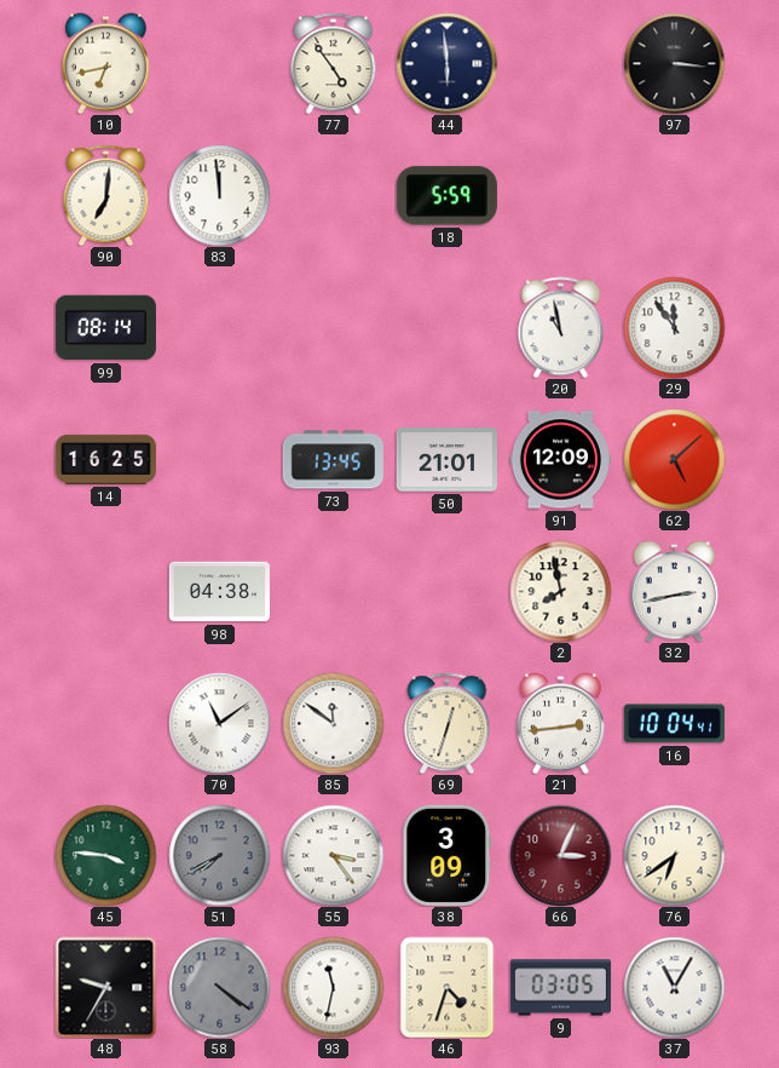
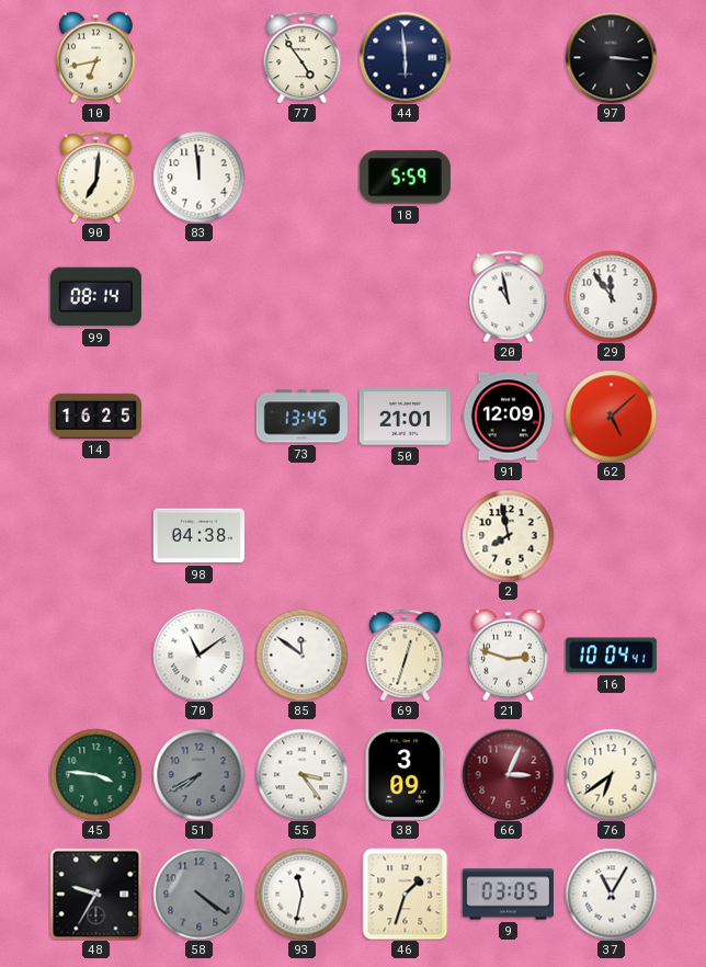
32: 2:43 -> none (674, 591)
21: 2:44 -> 2:48 (508, 655)
46: 4:33 -> 1:33 (406, 894)
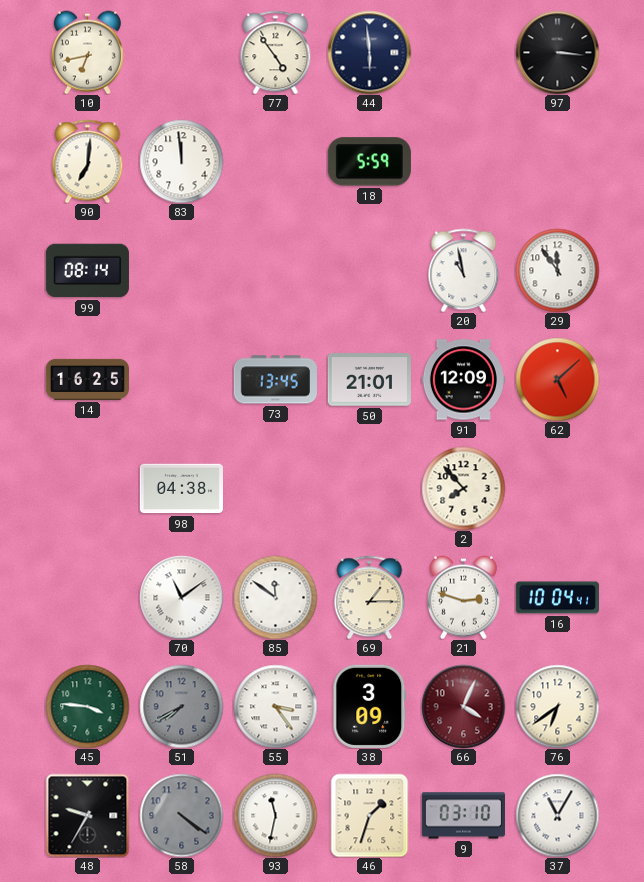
2: 7:58 -> 7:53 (463, 488)
69: 12:33 -> 1:15 (370, 597)
66: 3:04 -> 4:04 (463, 706)
9: 03:05 -> 03:10 (463, 816)
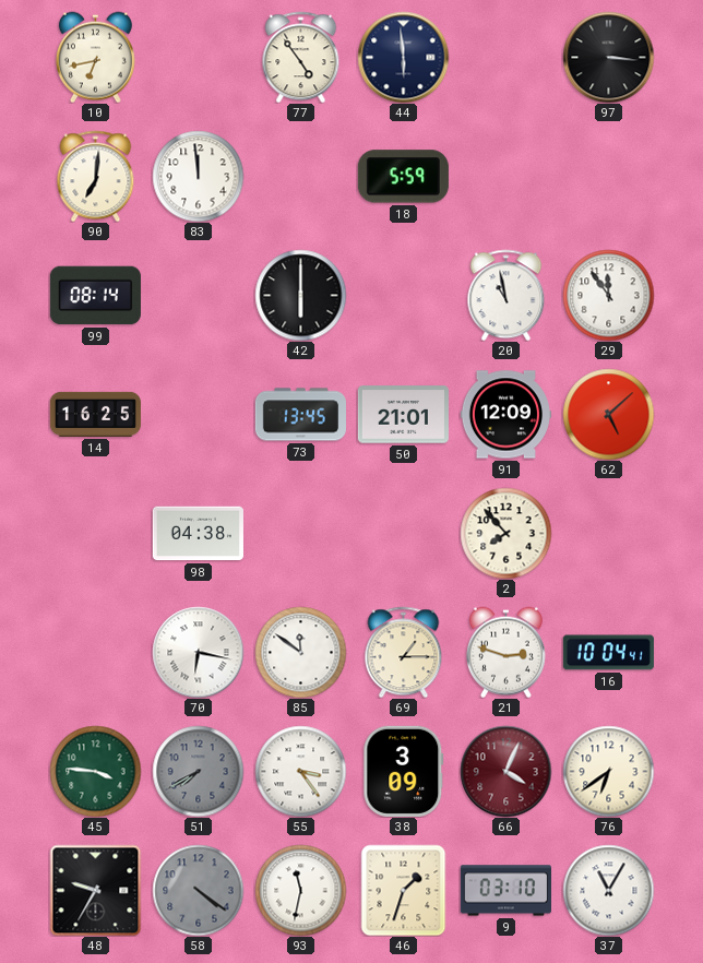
42: none -> 6:00 (300, 295)
70: 11:09 -> 6:17 (198, 652)
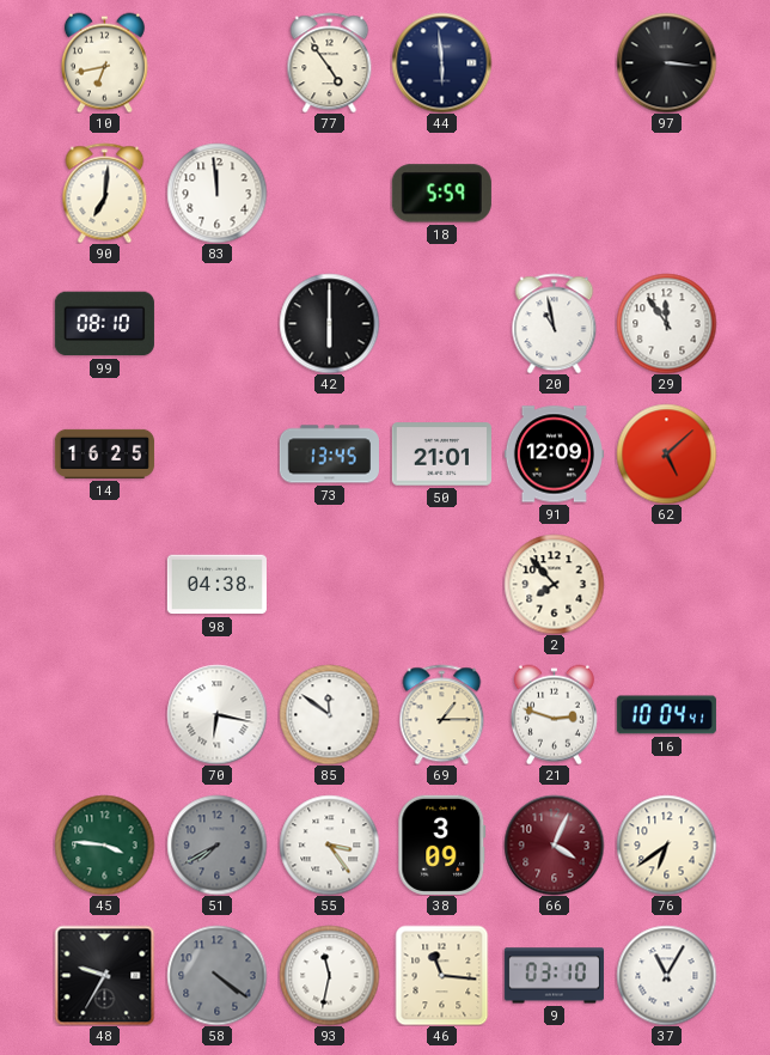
99: 08:14 -> 08:10 (104, 324)
46: 1:33 -> 11:16 (442, 975)
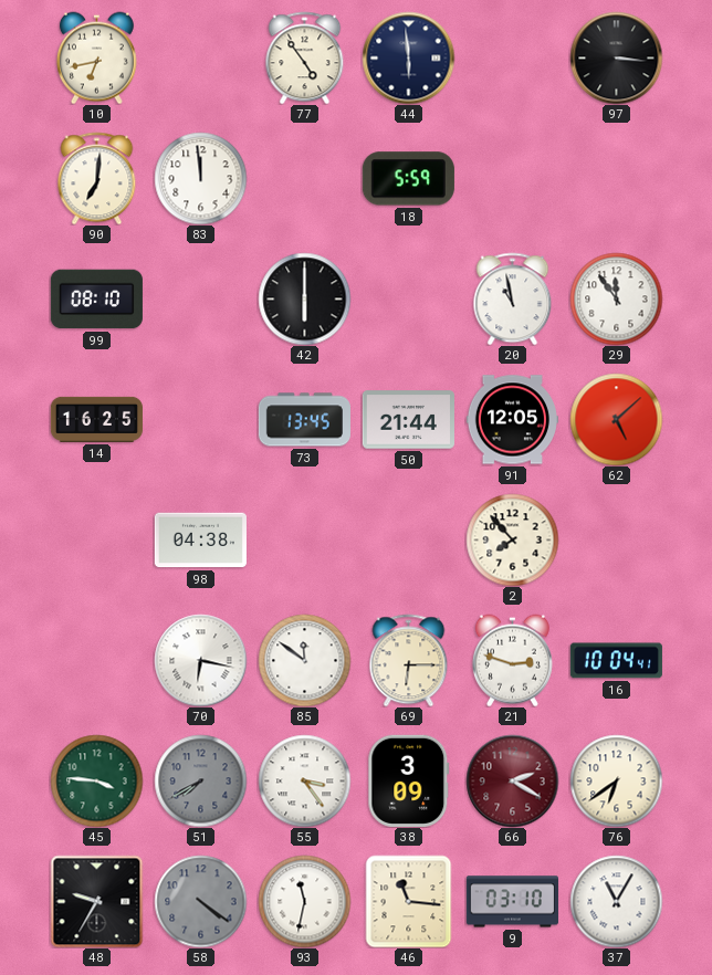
50: 21:01 -> 21:44 (408, 420)
91: 12:09 -> 12:05 (512, 420)
69: 1:15 -> 6:15 (409, 660)
66: 4:04 -> 2:20 (512, 780)
